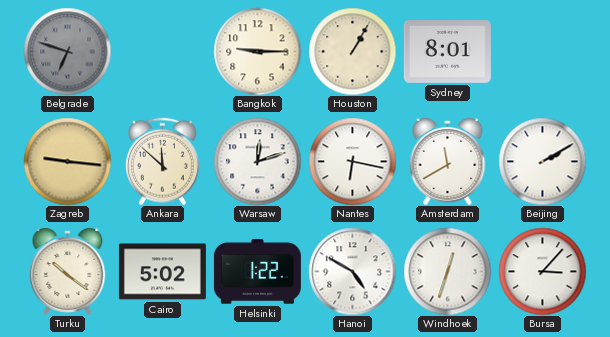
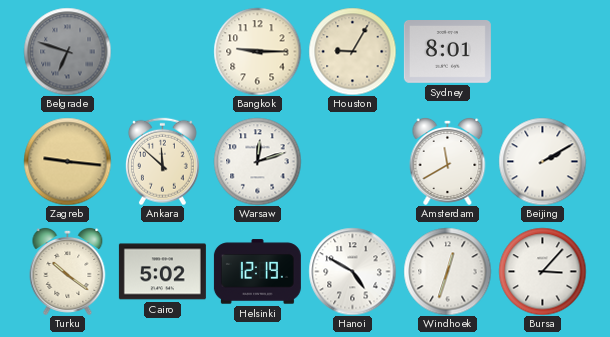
Houston: 1:05 -> 9:05 (352, 51)
Nantes: 6:17 -> none (352, 161)
Helsinki: 1:22 -> 12:19 (257, 272)
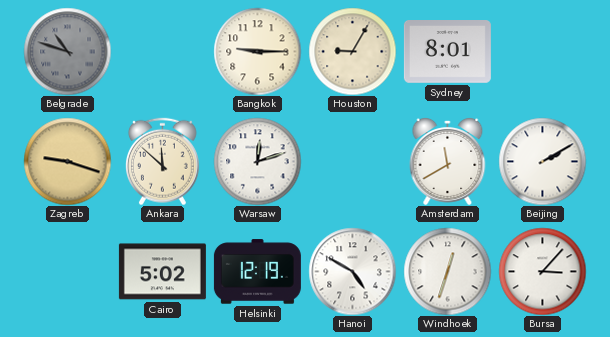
Belgrade: 6:48 -> 10:48 (67, 51)
Zagreb: 9:16 -> 9:18 (67, 161)
Turku: 10:21 -> none (68, 272)
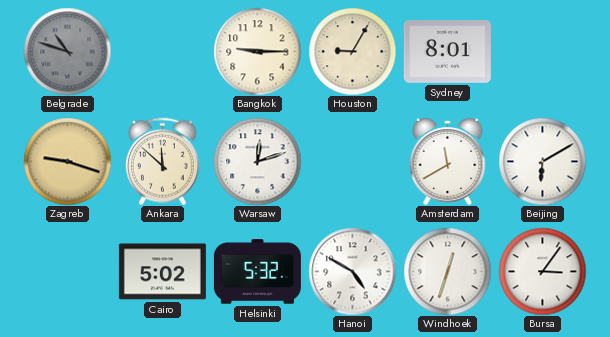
Beijing: 2:10 -> 6:10 (542, 161)
Helsinki: 12:19 -> 5:32 (257, 272)
Bursa: 3:07 -> 3:06 (542, 271)
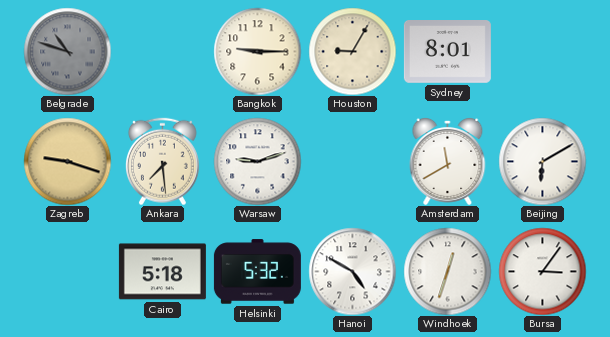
Ankara: 11:52 -> 7:29 (162, 161)
Warsaw: 12:12 -> 9:12 (257, 161)
Cairo: 5:02 -> 5:18 (162, 272)
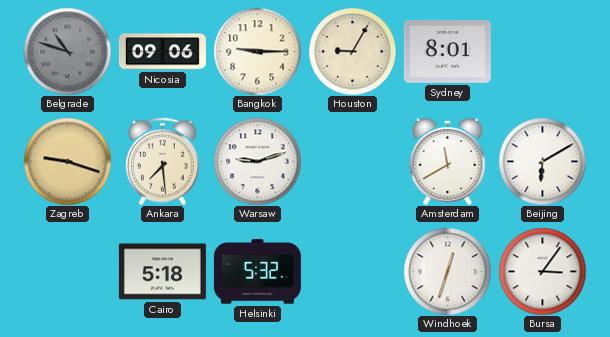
Nicosia: none -> 09:06 (162, 52)
Hanoi: 4:50 -> none (352, 271)
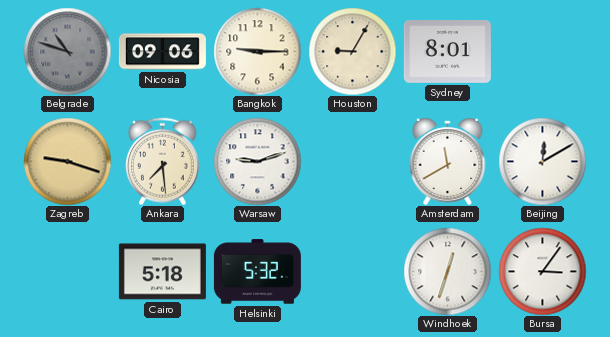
Beijing: 6:10 -> 12:10 (542, 161)
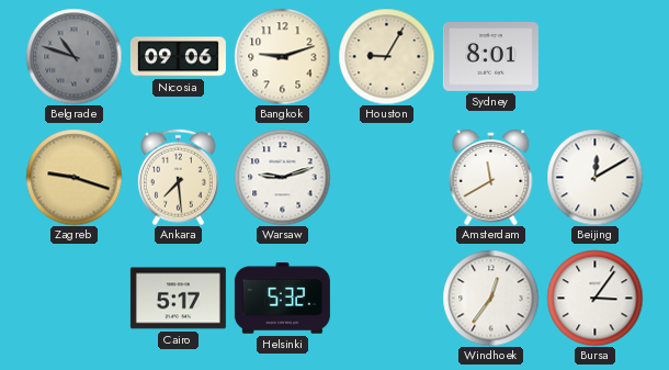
Bangkok: 9:15 -> 9:12 (282, 56)
Cairo: 5:18 -> 5:17 (178, 299)
Windhoek: 12:33 -> 12:36 (490, 298)
